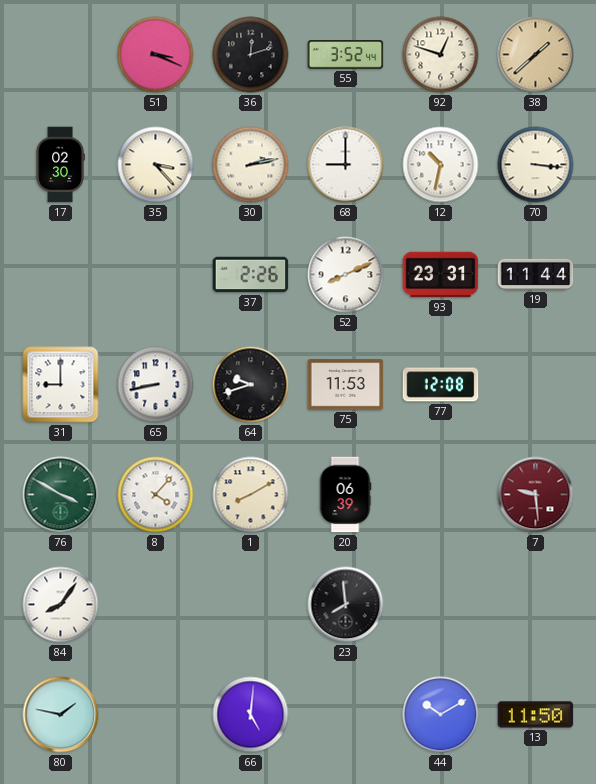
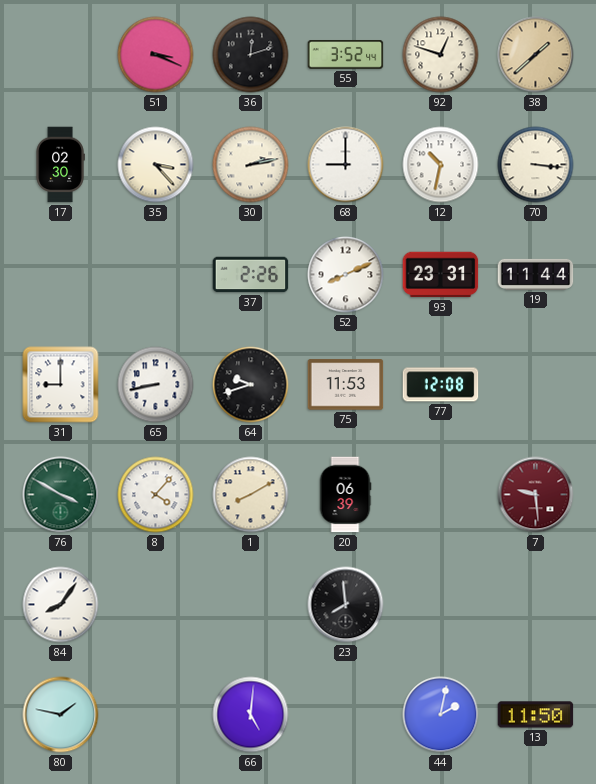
44: 10:10 -> 2:02 (441, 715)
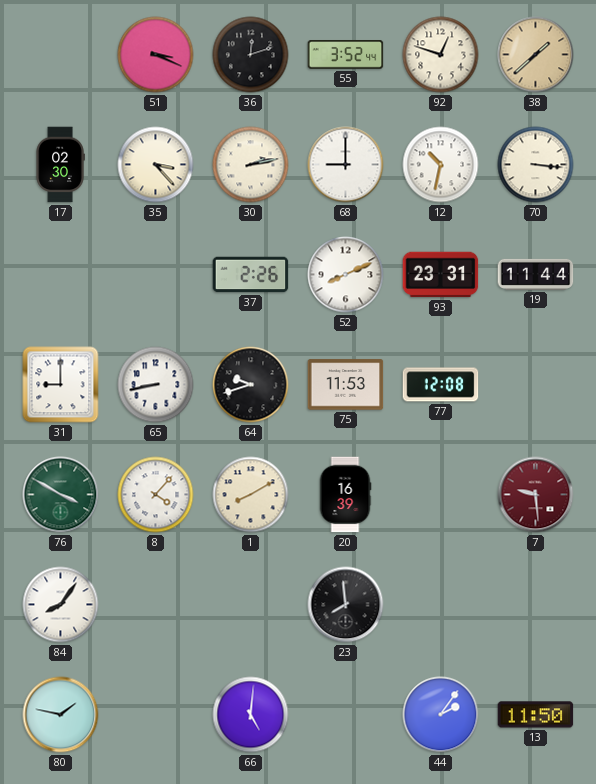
20: 06:39 -> 16:39 (345, 495)
44: 2:02 -> 2:06 (441, 715)
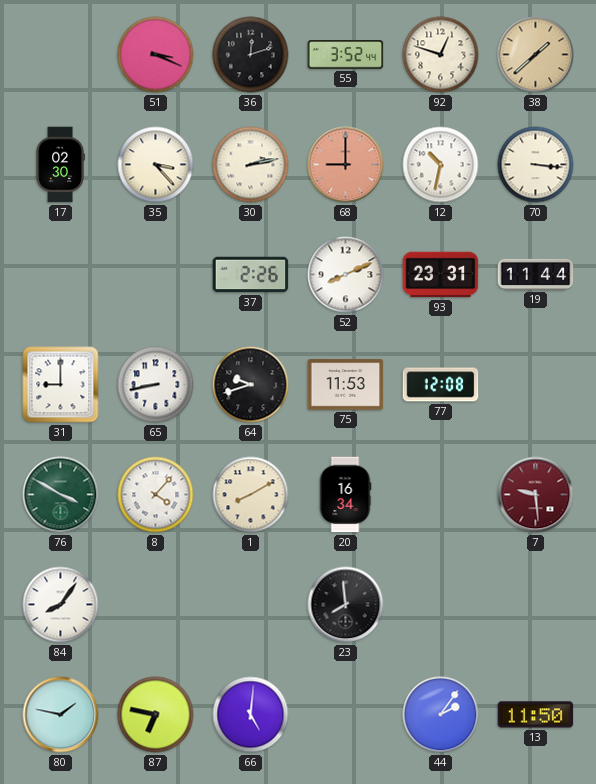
68 dial: white -> salmon (346, 165)
20: 16:39 -> 16:34 (345, 495)
87: none -> 6:47 (156, 715)
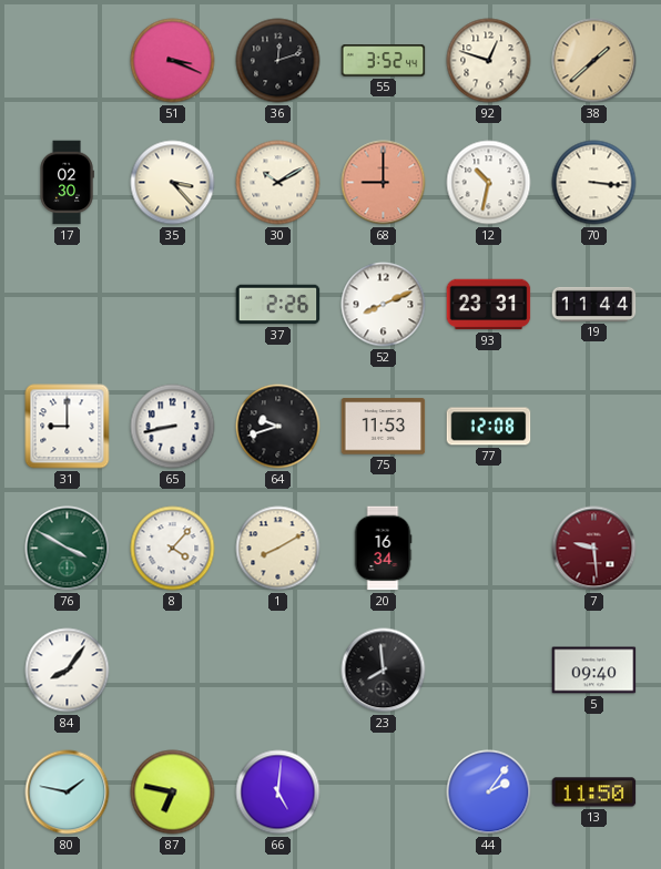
30: 2:13 -> 10:10 (278, 183)
5: none -> 09:40 (594, 671)
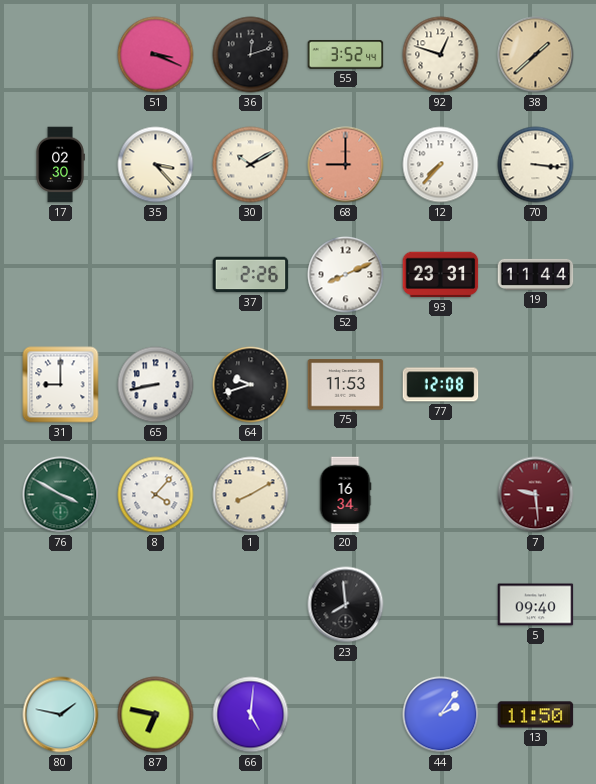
12: 10:32 -> 7:37 (441, 165)
84: 8:06 -> none (68, 671)
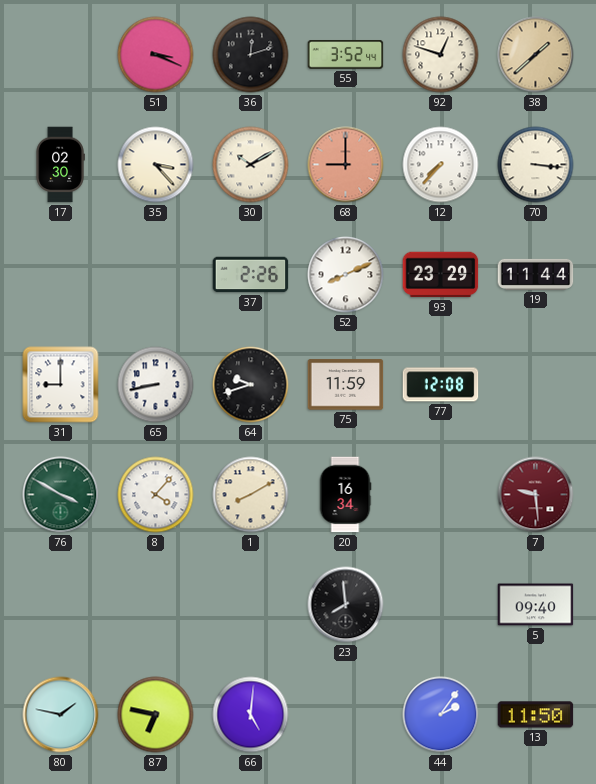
93: 23:31 -> 23:29 (441, 275)
75: 11:53 -> 11:59 (346, 385)
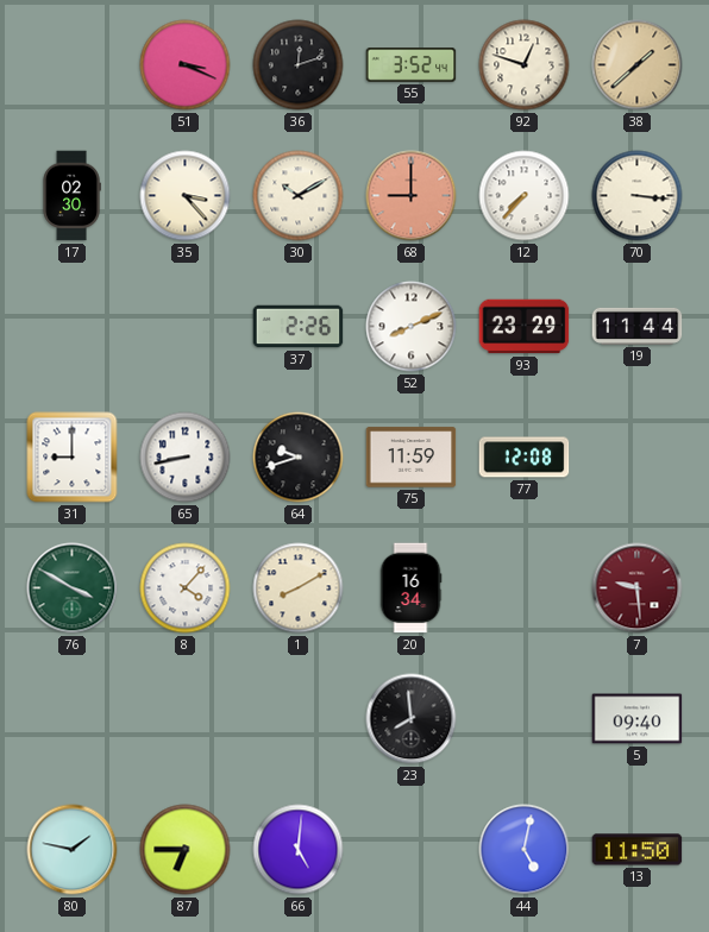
87: 6:47 -> 6:45 (186, 850)
44: 2:06 -> 5:02 (525, 850)
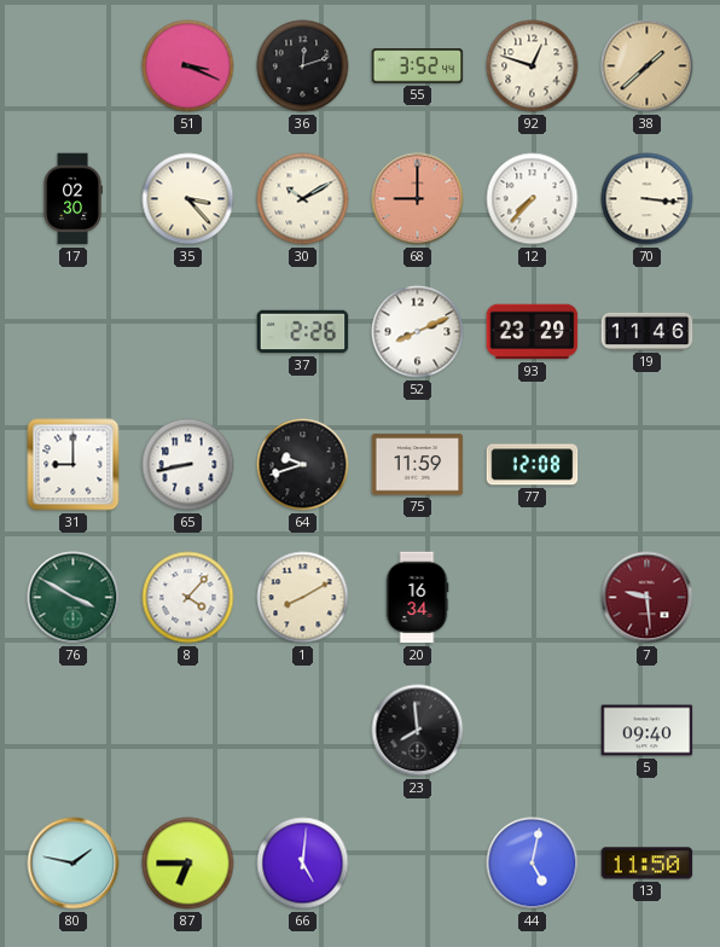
19: 11:44 -> 11:46 (648, 331)
